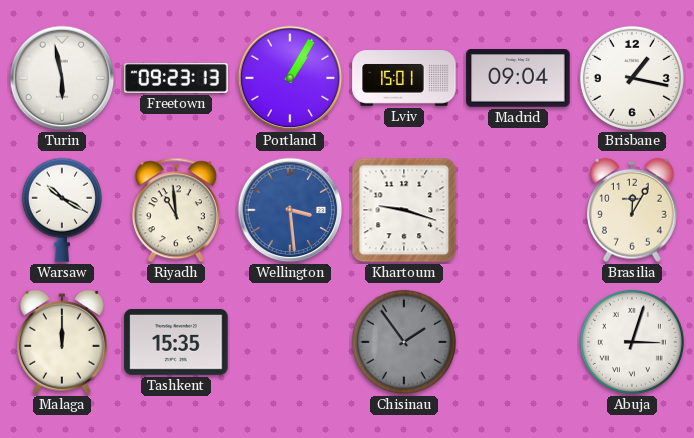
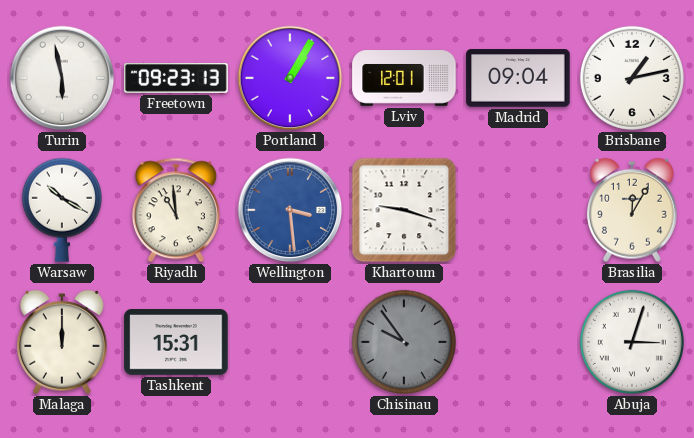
Lviv: 15:01 -> 12:01 (404, 78)
Brisbane: 1:17 -> 1:13 (632, 78)
Tashkent: 15:35 -> 15:31 (176, 343)
Chisinau: 1:54 -> 9:54 (404, 342)
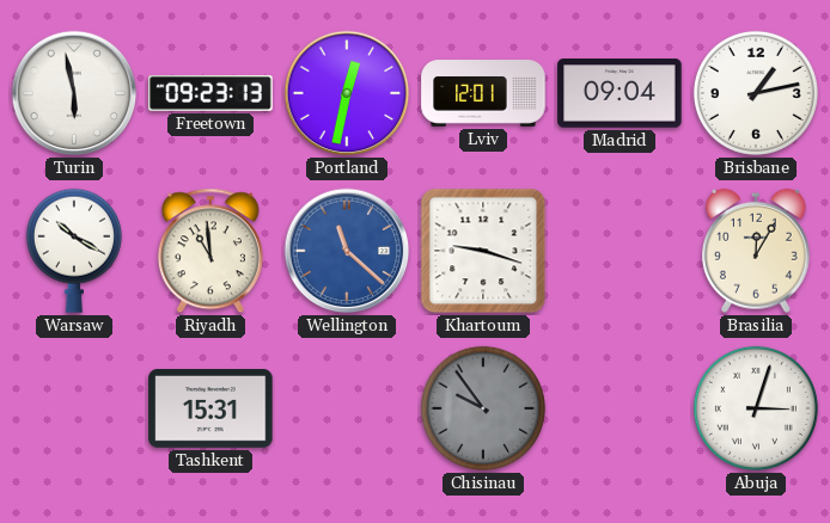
Portland: 1:05 -> 12:32 (347, 93)
Wellington: 3:29 -> 11:22 (347, 251)
Malaga: 12:00 -> none (62, 342)
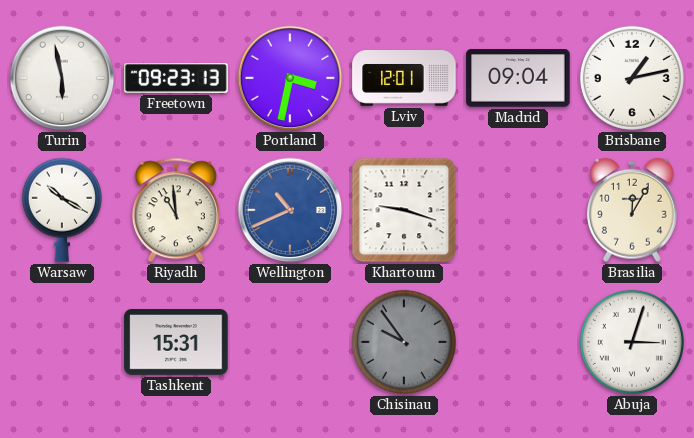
Portland: 12:32 -> 3:32 (290, 78)
Wellington: 11:22 -> 10:41 (290, 210)
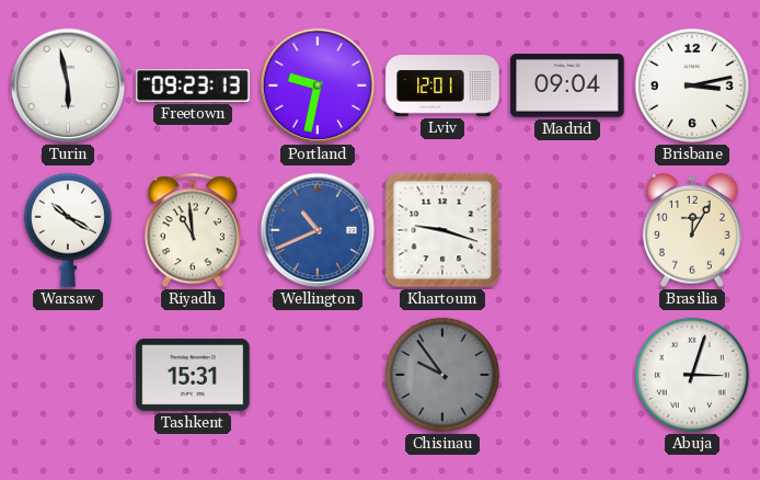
Portland: 3:32 -> 9:32 (318, 85)
Brisbane: 1:13 -> 3:13 (692, 85)
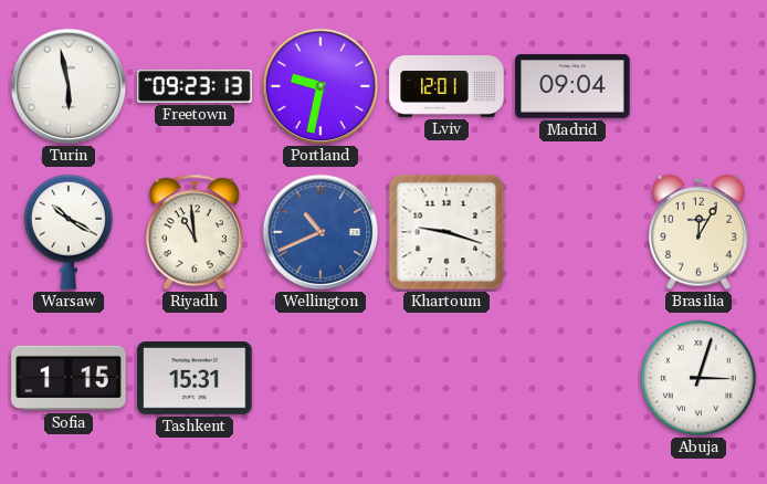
Brisbane: 3:13 -> none (692, 85)
Sofia: none -> 1:15 (69, 378)
Chisinau: 9:54 -> none (442, 375)
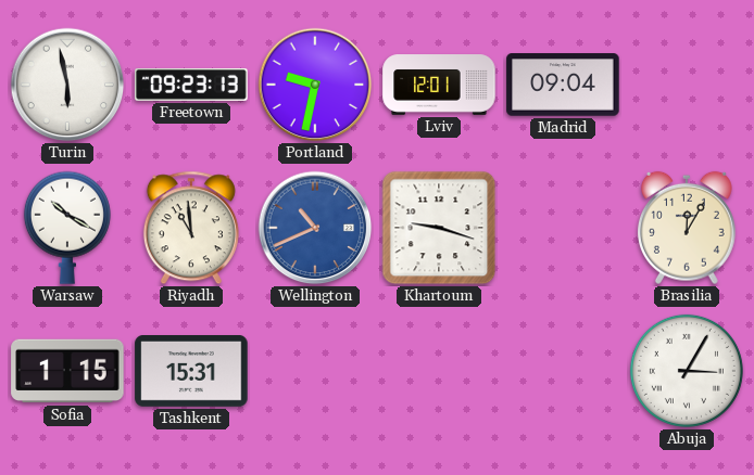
Abuja: 3:03 -> 3:05 (687, 371)
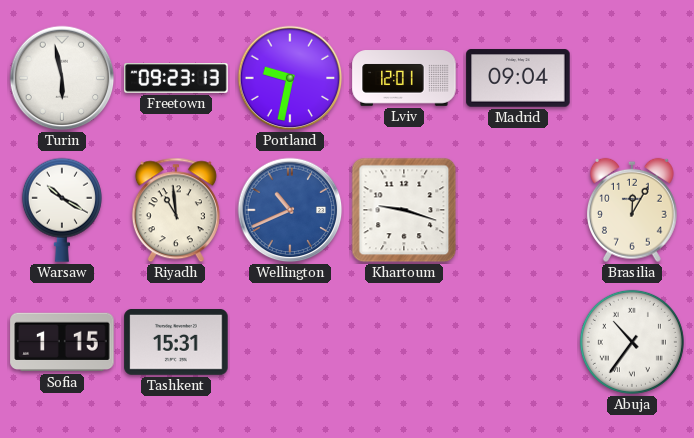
Abuja: 3:05 -> 10:36 (632, 342)
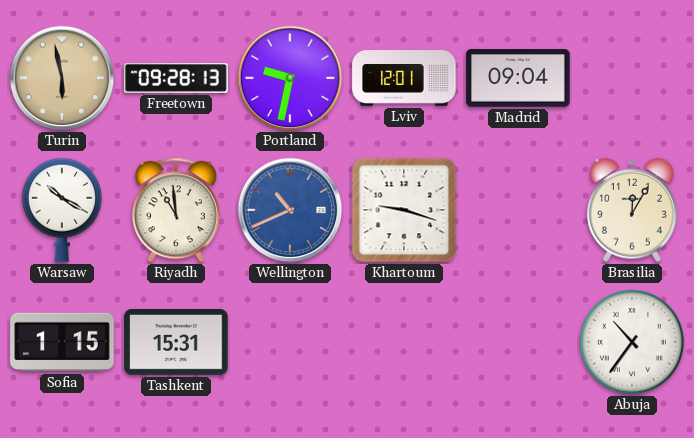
Turin dial: white -> champagne (62, 78)
Freetown: 09:23 -> 09:28 (176, 78)
